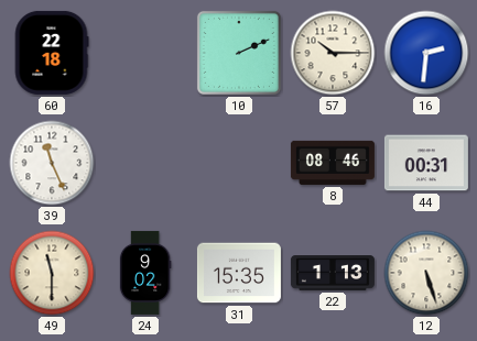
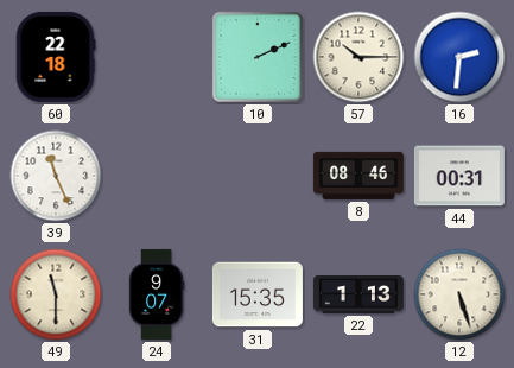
24: 9:02 -> 9:07 (157, 294)
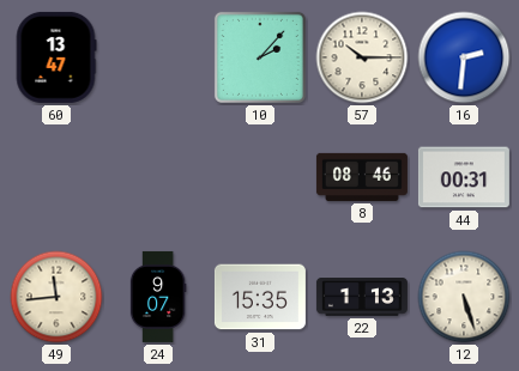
60: 22:18 -> 13:47 (56, 57)
10: 2:11 -> 2:07 (260, 57)
39: 11:26 -> none (56, 176)
49: 11:30 -> 11:44 (56, 297)
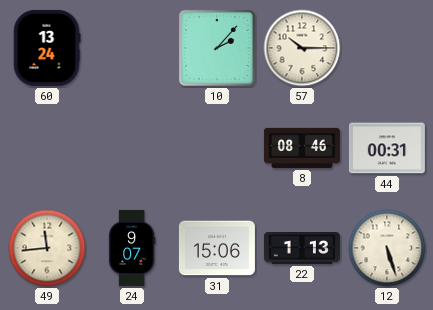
60: 13:47 -> 13:24 (47, 48)
16: 2:31 -> none (464, 57)
31: 15:35 -> 15:06 (217, 248)
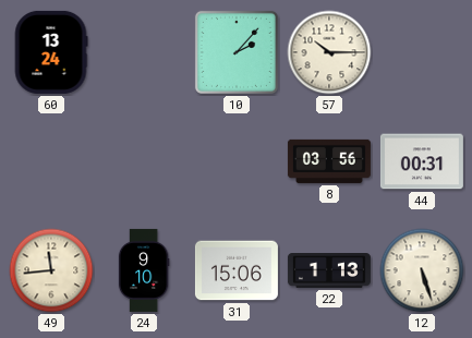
8: 08:46 -> 03:56 (329, 161)
24: 9:07 -> 9:10 (144, 270)
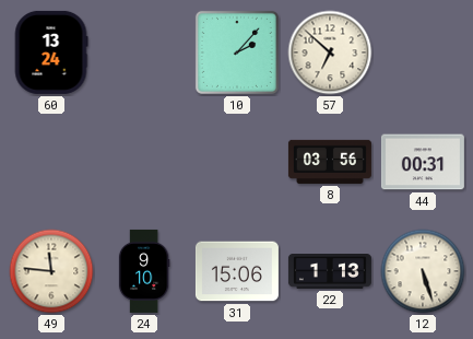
57: 10:15 -> 6:52 (330, 52)
49: 11:44 -> 11:46 (51, 271)
